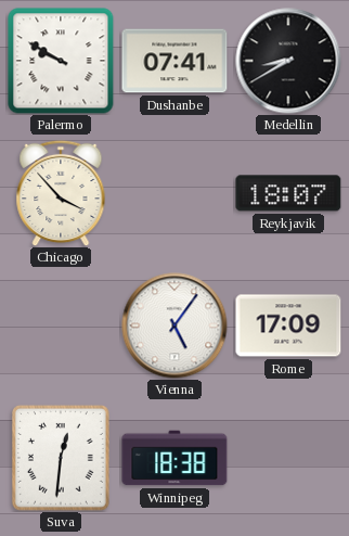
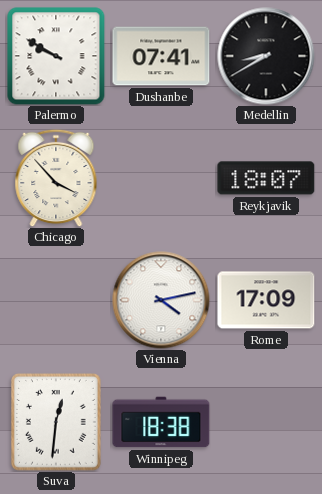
Vienna: 5:06 -> 4:13 (161, 300)
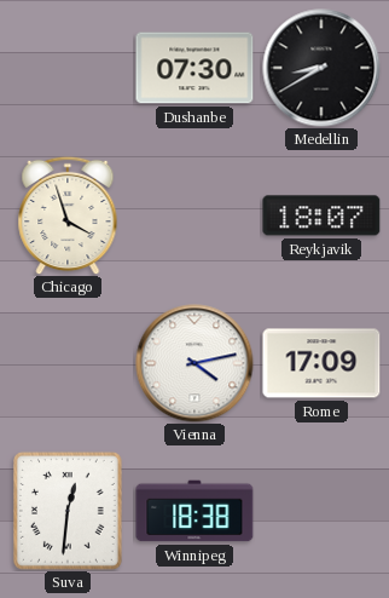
Palermo: 9:50 -> none (56, 56)
Dushanbe: 07:41 -> 07:30 (194, 68)
Chicago: 3:53 -> 3:57 (68, 215)
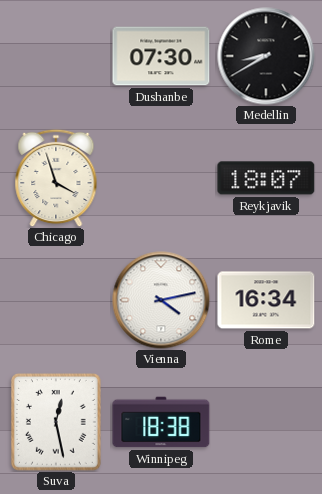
Rome: 17:09 -> 16:34 (266, 300)
Suva: 12:31 -> 12:28 (56, 422)
